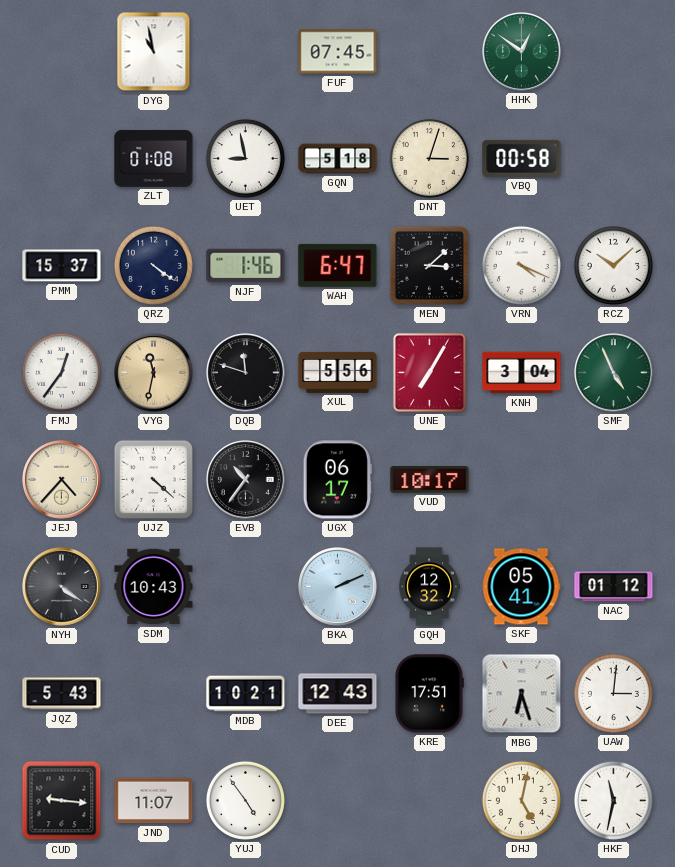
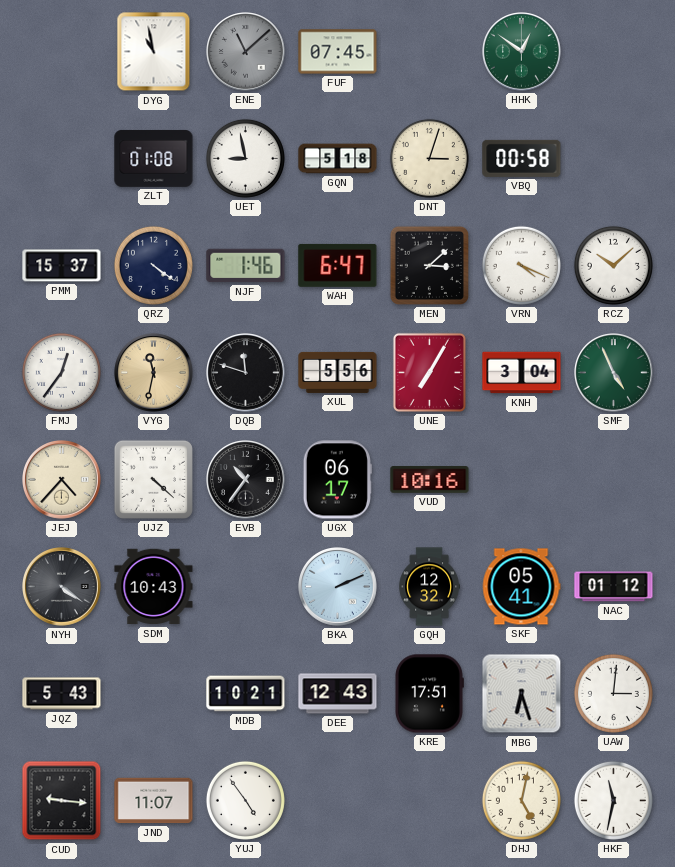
ENE: none -> 11:08 (246, 52)
VUD: 10:17 -> 10:16 (430, 480)
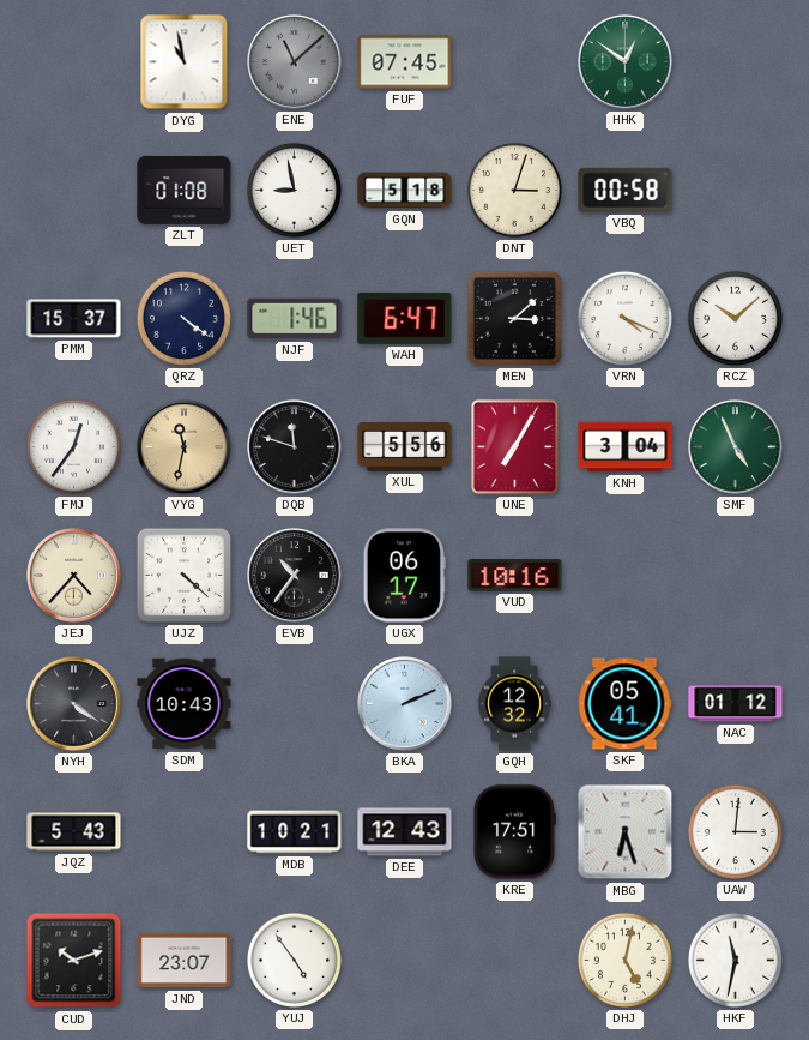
CUD: 9:16 -> 10:12 (74, 961)
JND: 11:07 -> 23:07 (185, 961)
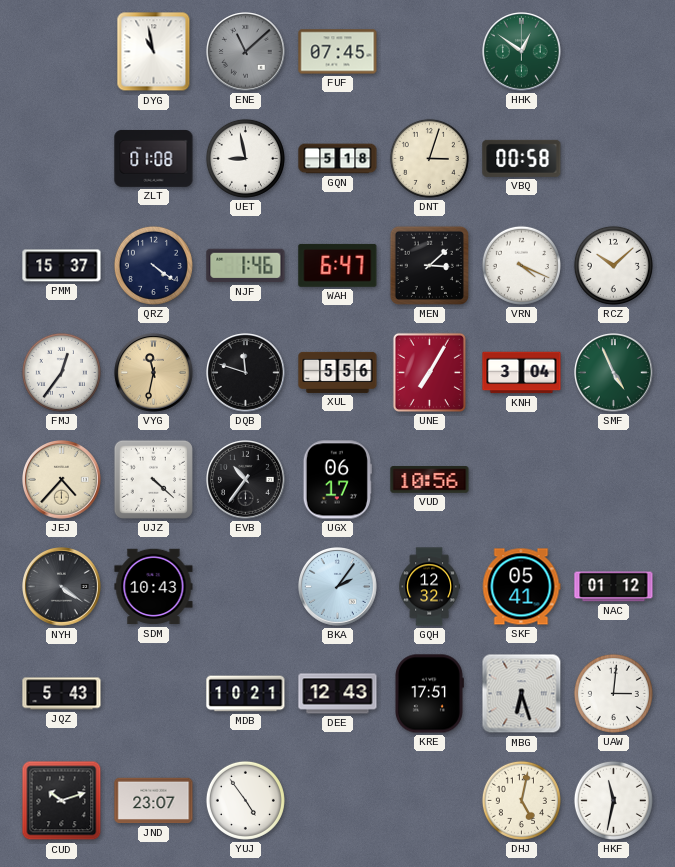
VUD: 10:16 -> 10:56 (430, 480)
BKA: 2:11 -> 2:06 (338, 587)
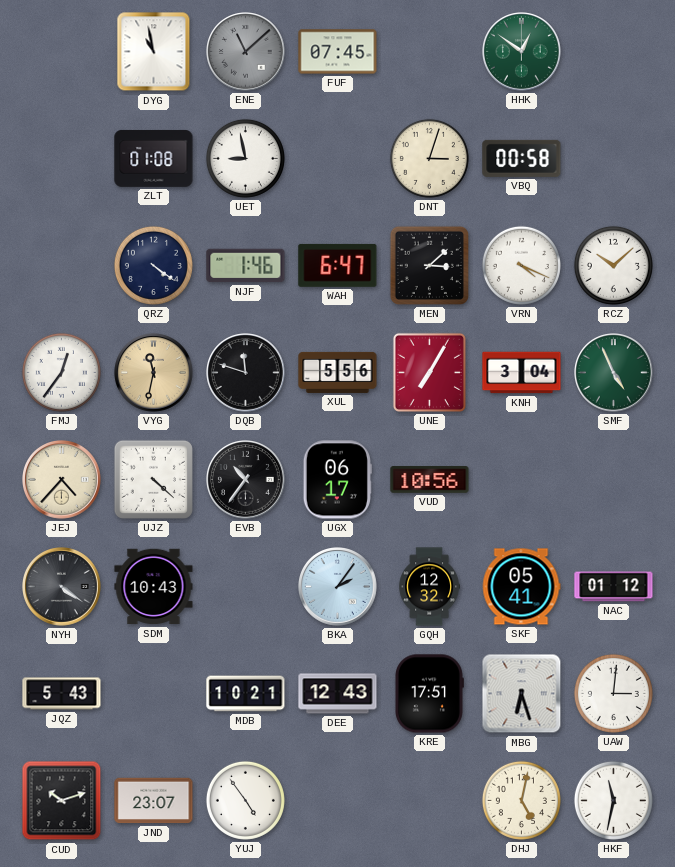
GQN: 5:18 -> none (338, 159)
PMM: 15:37 -> none (62, 266)
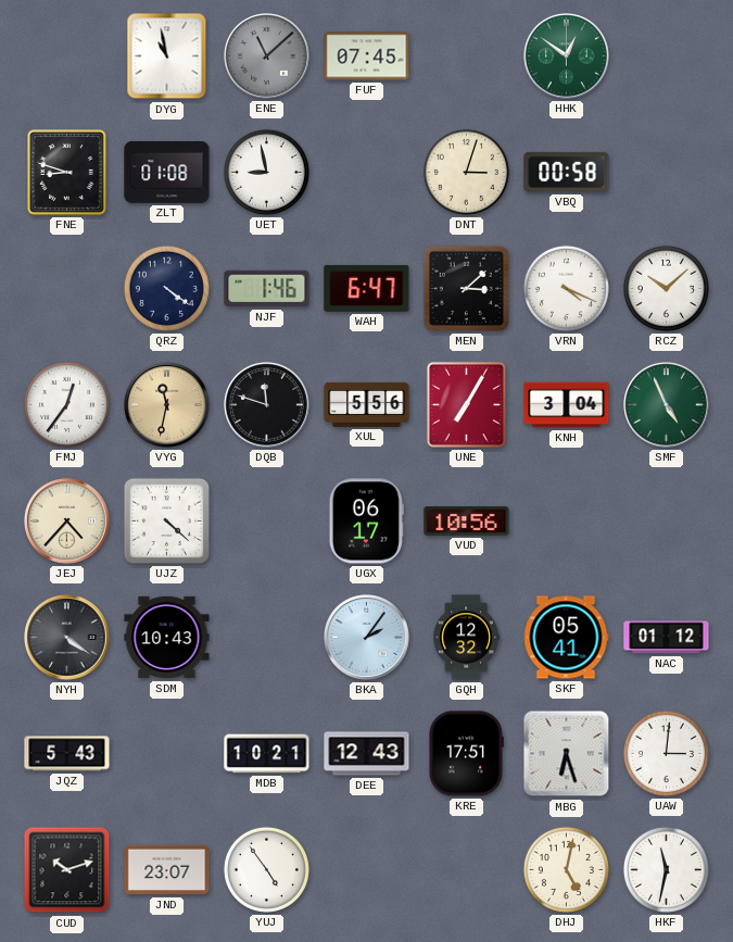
FNE: none -> 8:48 (67, 173)
EVB: 10:36 -> none (246, 480)
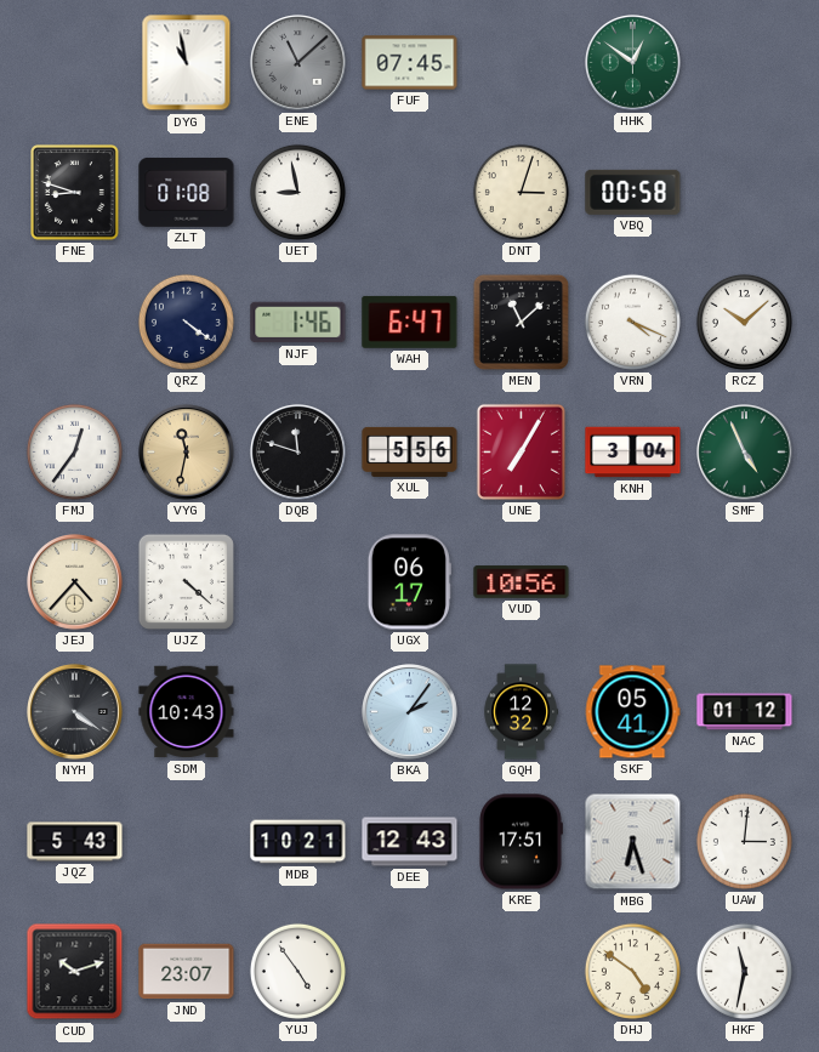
MEN: 3:08 -> 11:08 (521, 322)
DHJ: 5:02 -> 4:51 (632, 971)
